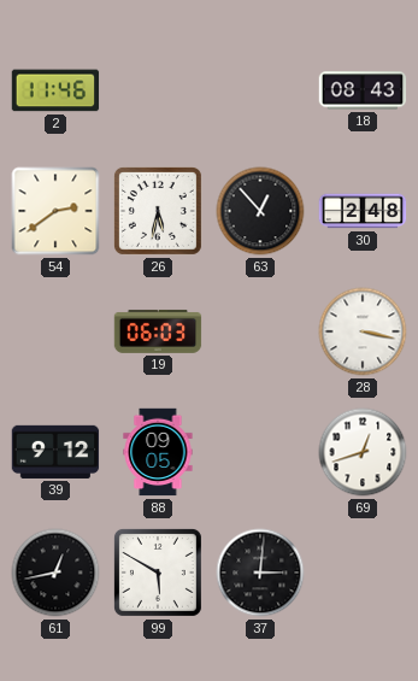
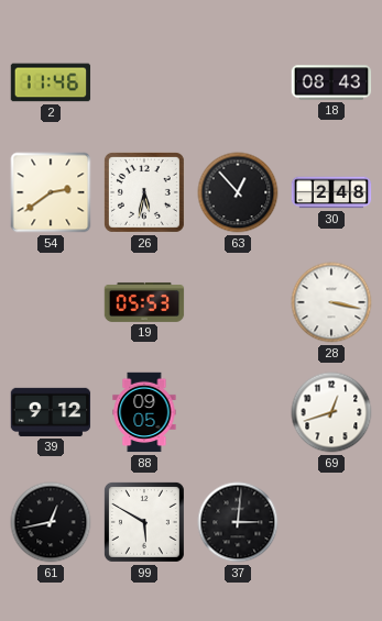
19: 06:03 -> 05:53 (144, 302)
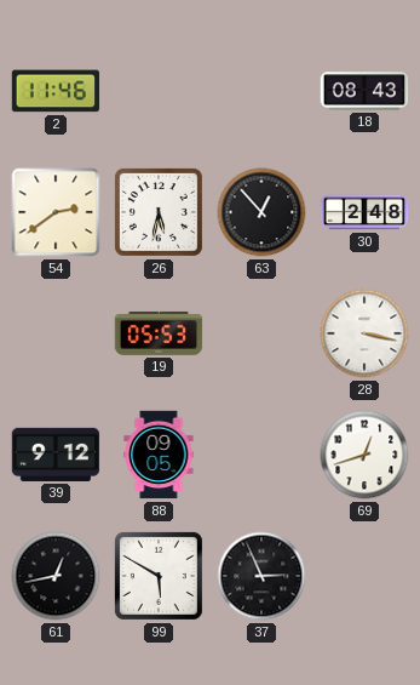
37: 3:01 -> 2:56 (261, 576)
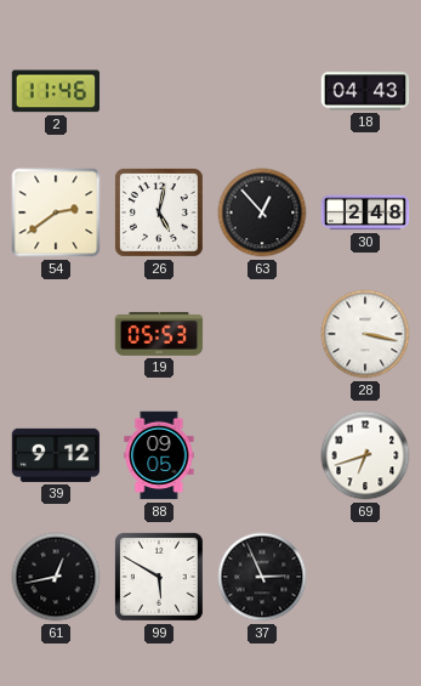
18: 08:43 -> 04:43 (365, 91)
26: 5:32 -> 5:02 (159, 212)
69: 12:42 -> 6:42 (365, 455)
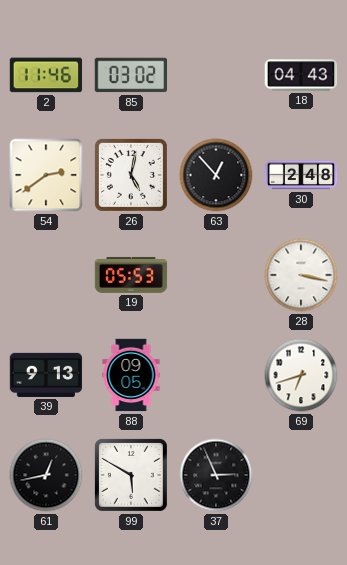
85: none -> 03:02 (131, 75)
39: 9:12 -> 9:13 (46, 375)
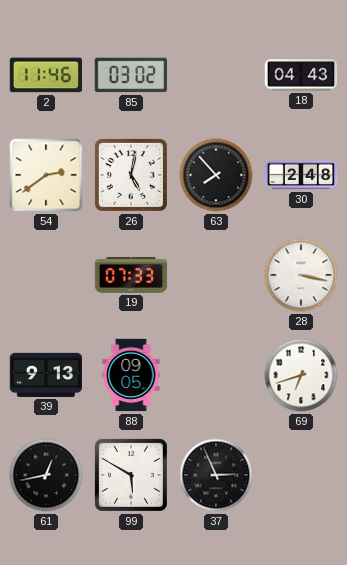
63: 12:53 -> 7:53 (216, 175)
19: 05:53 -> 07:33 (131, 275)
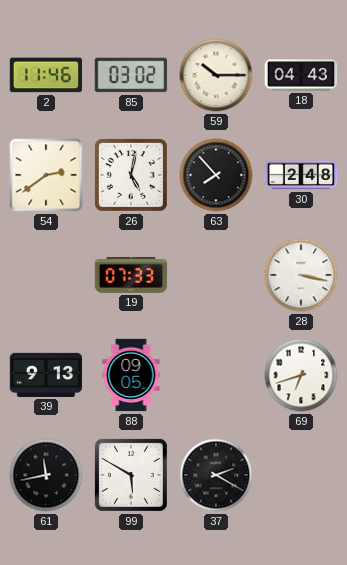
59: none -> 10:15 (216, 75)
61: 12:43 -> 11:43 (46, 475)
37: 2:56 -> 2:20 (216, 475)
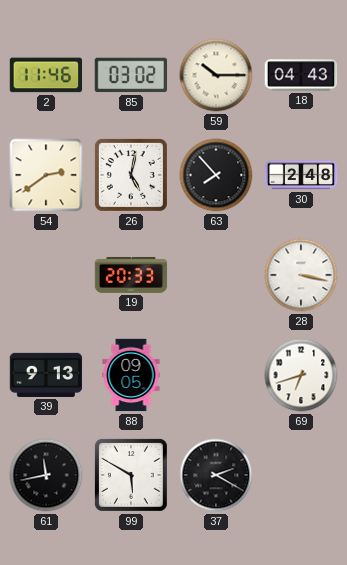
19: 07:33 -> 20:33 (131, 275)
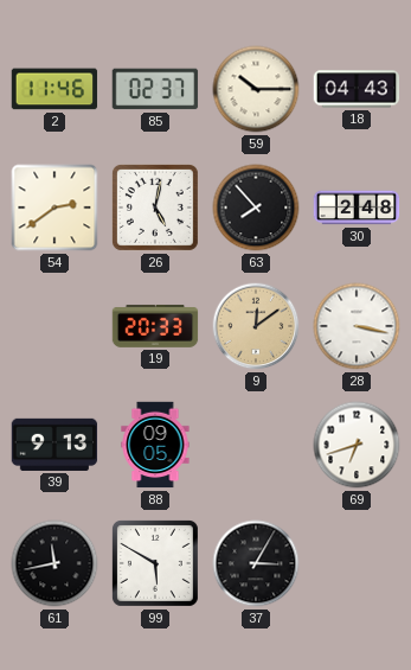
85: 03:02 -> 02:37 (155, 89)
9: none -> 12:09 (256, 326)
37: 2:20 -> 3:05 (256, 563)
